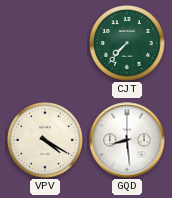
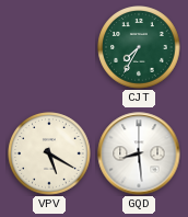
CJT: 7:37 -> 7:35 (139, 47)
VPV: 4:20 -> 5:20 (49, 153)
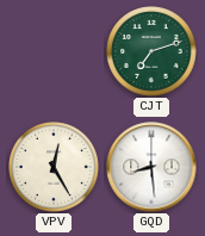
CJT: 7:35 -> 7:12 (151, 51)
VPV: 5:20 -> 12:25 (54, 167)
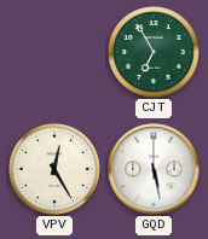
CJT: 7:12 -> 6:55 (154, 52)
GQD: 8:29 -> 5:28 (154, 169)
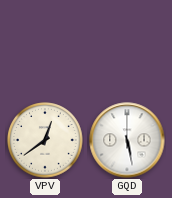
CJT: 6:55 -> none (154, 52)
VPV: 12:25 -> 12:39 (45, 140)
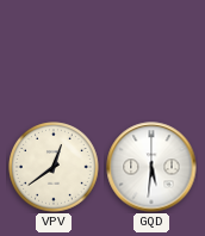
GQD: 5:28 -> 5:31 (151, 167)
